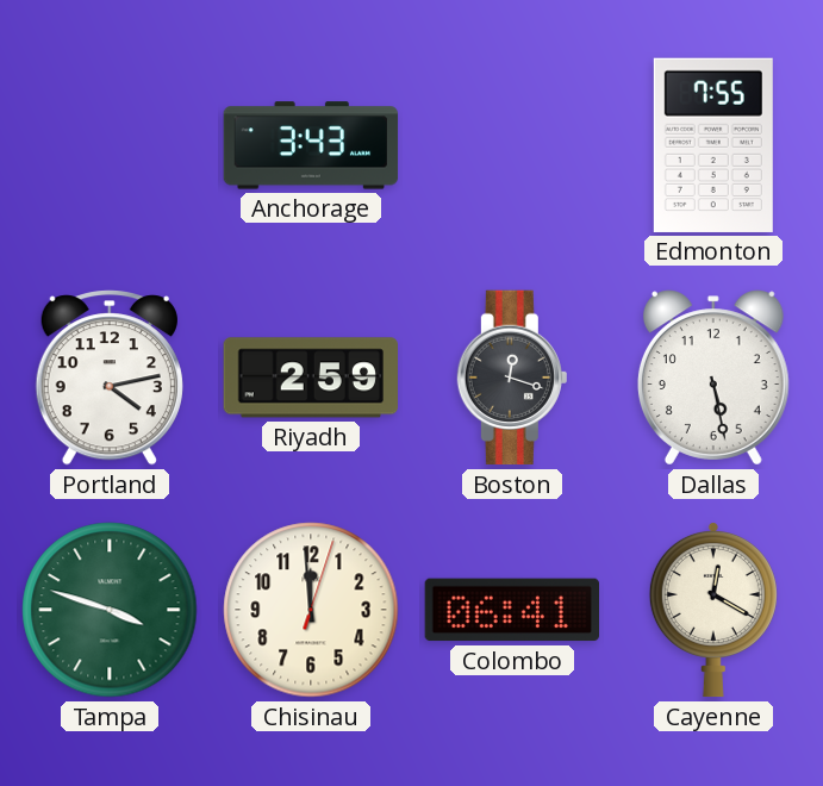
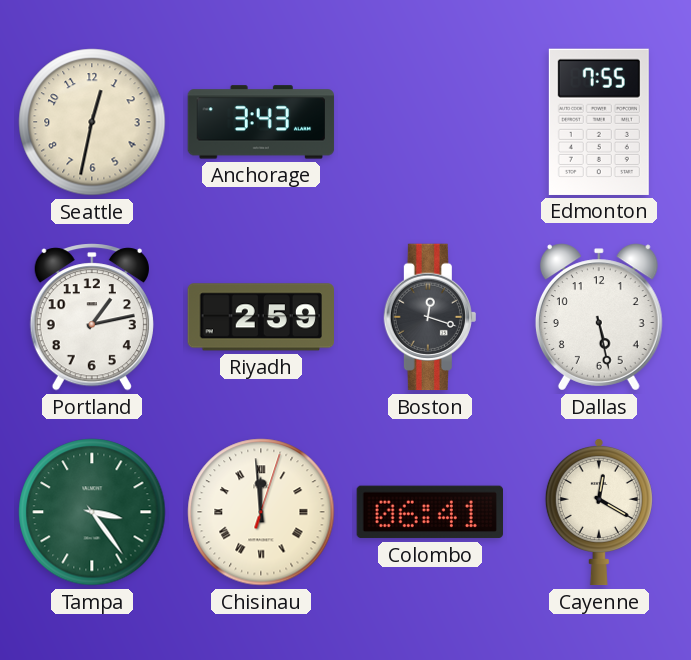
Seattle: none -> 12:32 (92, 122)
Portland: 4:13 -> 1:13 (92, 317)
Tampa: 3:48 -> 3:24 (92, 512)
Chisinau numerals: Arabic -> Roman (261, 512)
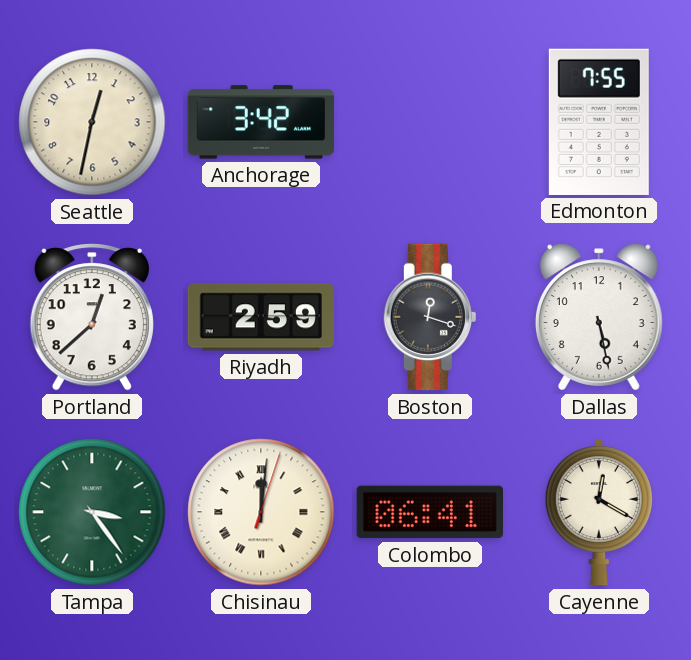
Anchorage: 3:43 -> 3:42 (261, 122)
Portland: 1:13 -> 12:38 (92, 317)
Chisinau: 11:59 -> 12:01 (261, 512)
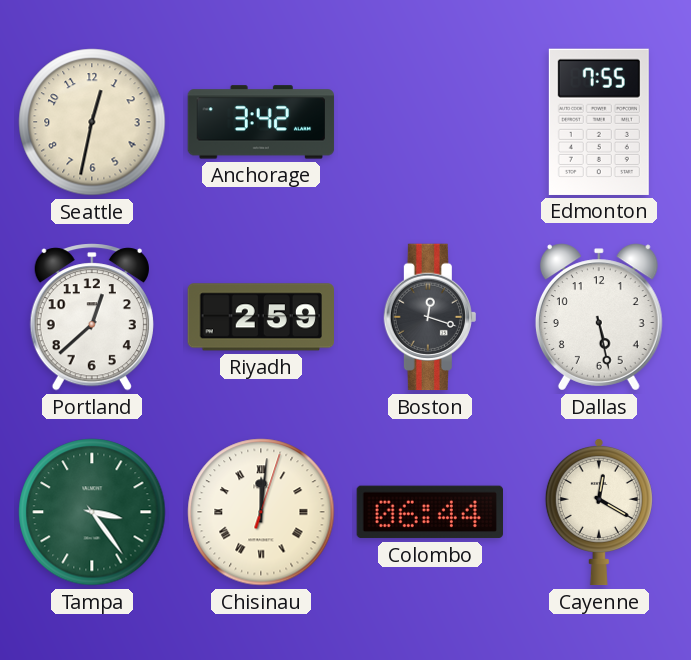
Colombo: 06:41 -> 06:44 (429, 512)
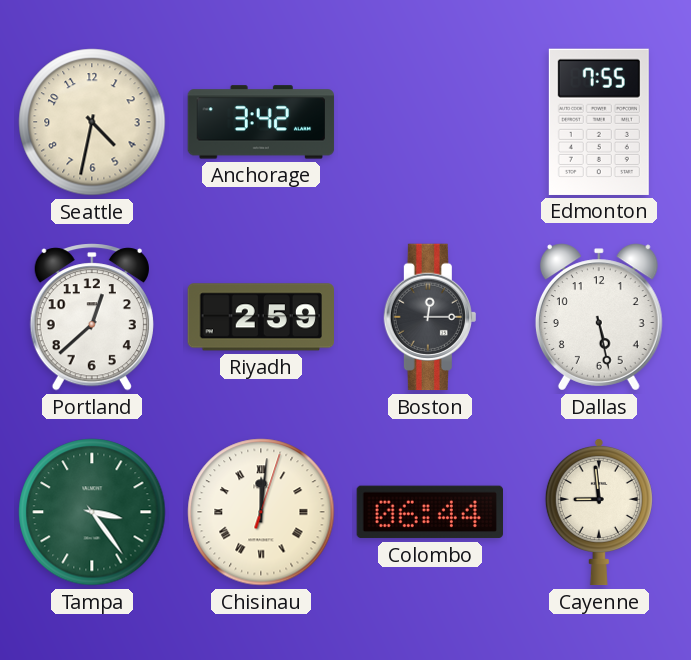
Seattle: 12:32 -> 4:32 (92, 122)
Boston: 12:18 -> 12:15 (430, 317)
Cayenne: 12:20 -> 8:59 (599, 512)
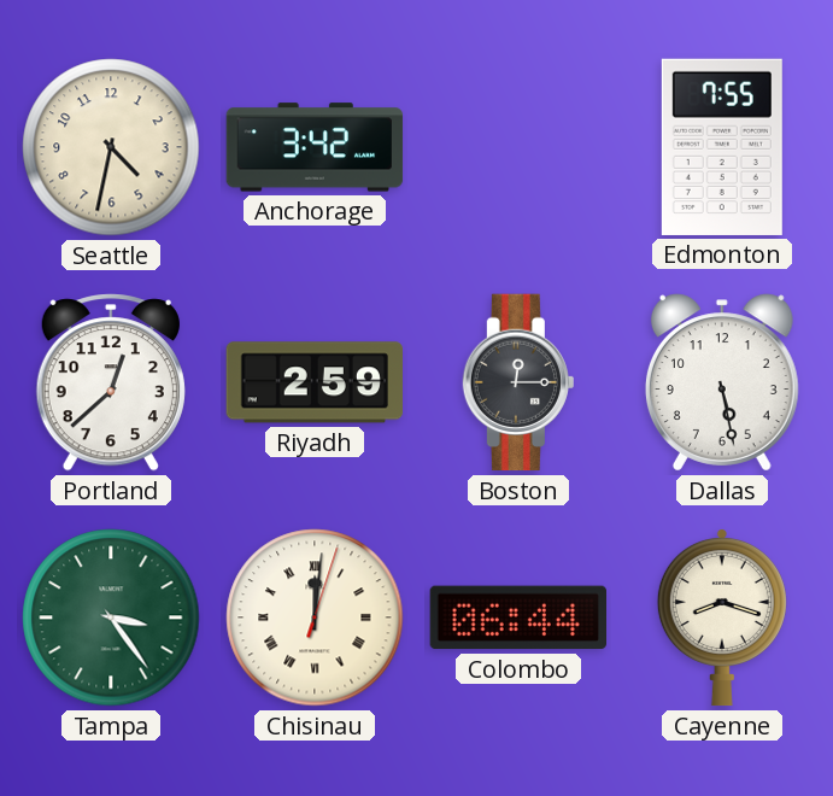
Cayenne: 8:59 -> 8:18 (722, 618)
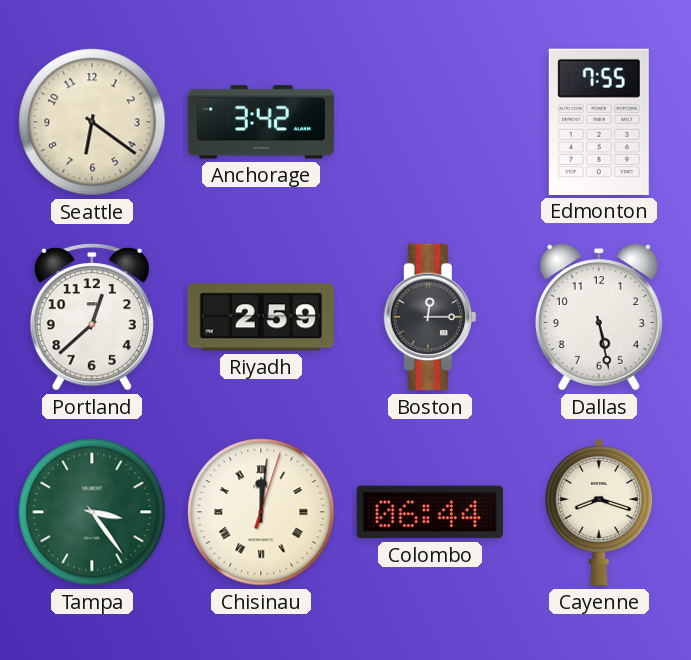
Seattle: 4:32 -> 6:21 (92, 122)
